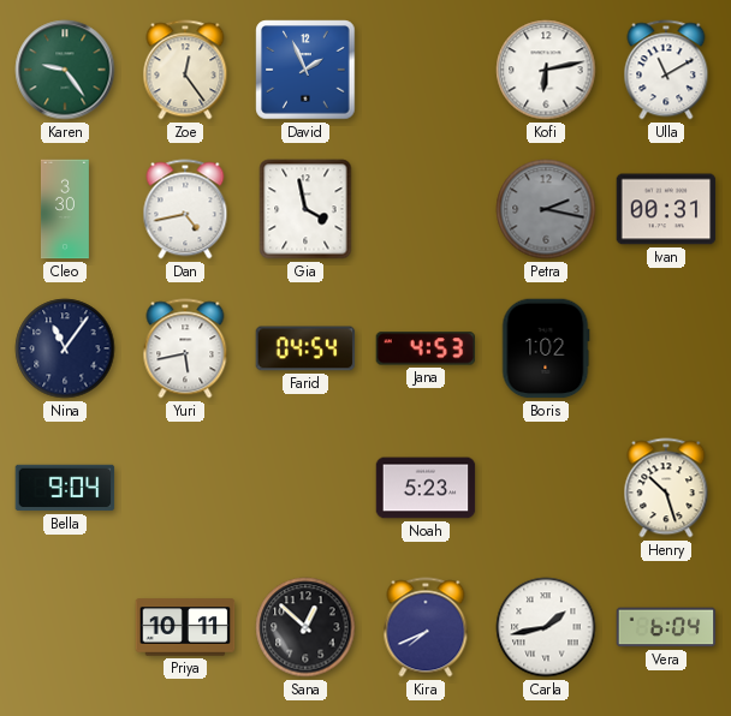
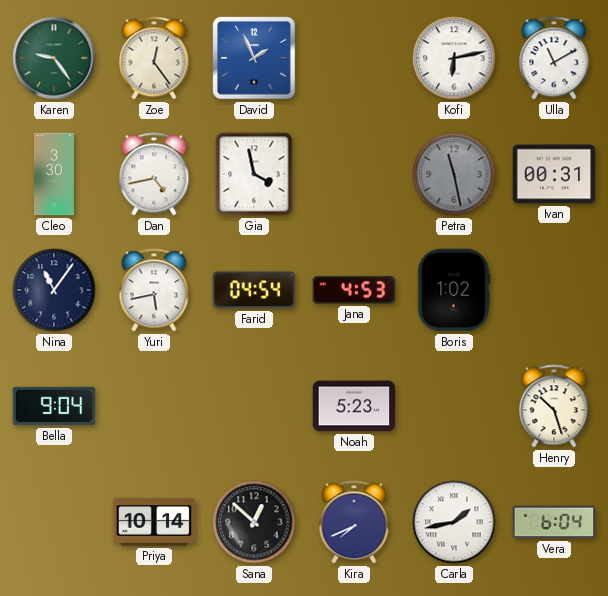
Petra: 2:17 -> 11:28 (454, 174)
Priya: 10:11 -> 10:14 (154, 522)
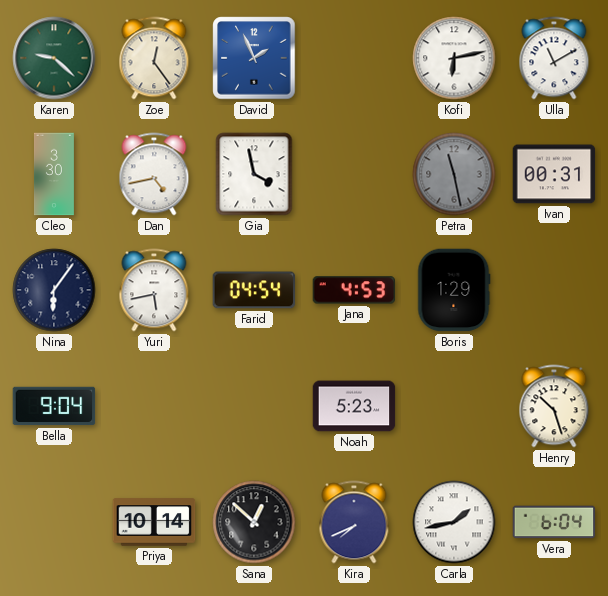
Karen: 9:24 -> 9:22 (54, 58)
Nina: 11:06 -> 6:06 (54, 290)
Boris: 1:02 -> 1:29 (454, 290)
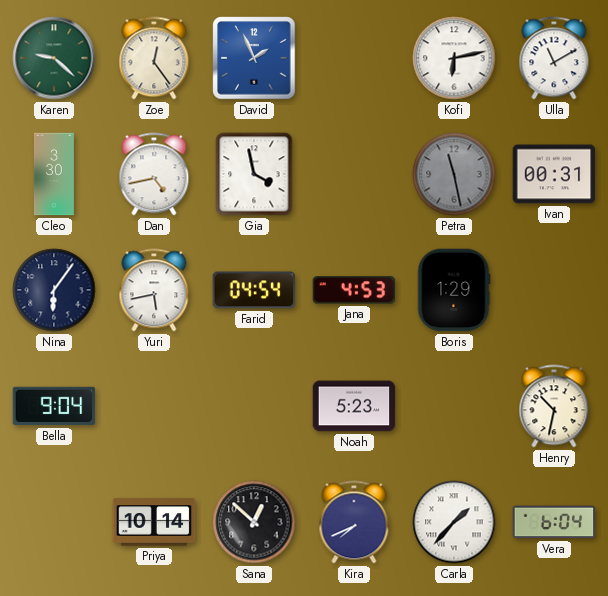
Henry: 10:27 -> 10:32 (554, 406)
Carla: 1:43 -> 1:37 (454, 522)
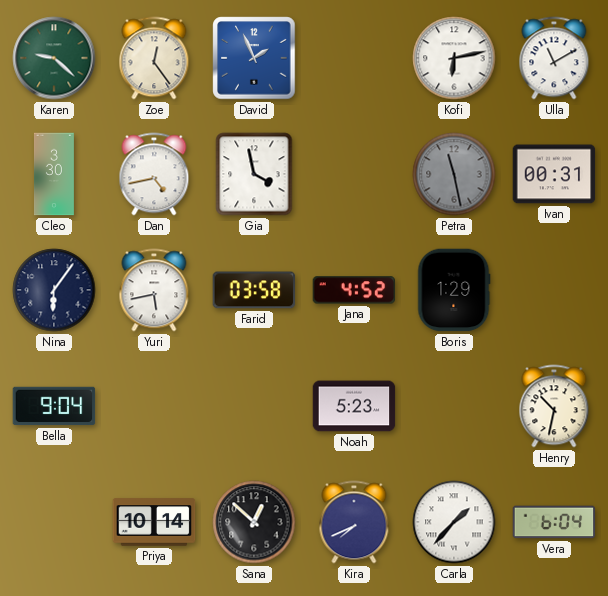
Farid: 04:54 -> 03:58 (254, 290)
Jana: 4:53 -> 4:52 (354, 290)
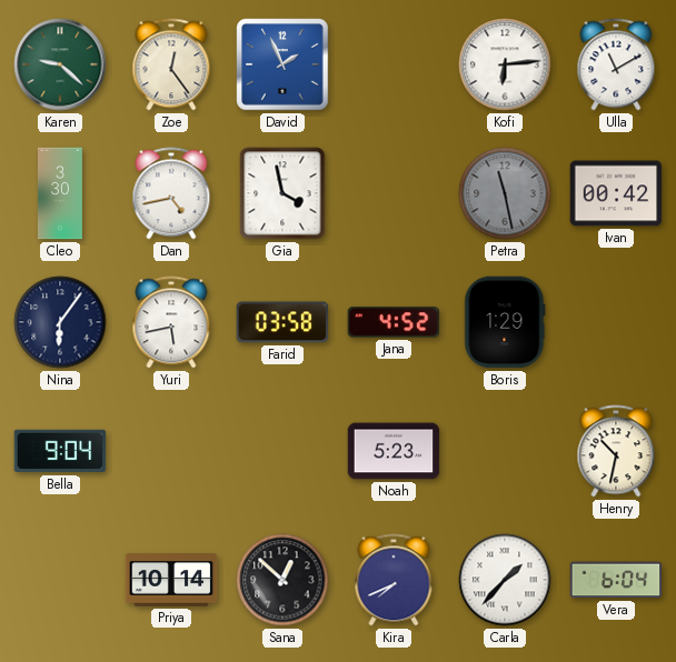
Kofi: 6:13 -> 6:14 (505, 64)
Ivan: 00:31 -> 00:42 (616, 193)
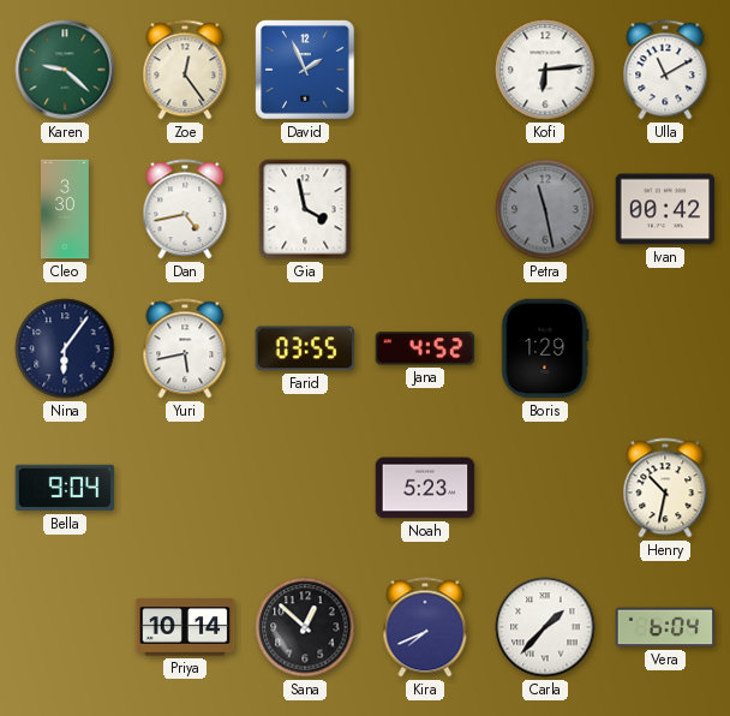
Farid: 03:58 -> 03:55 (305, 348)
